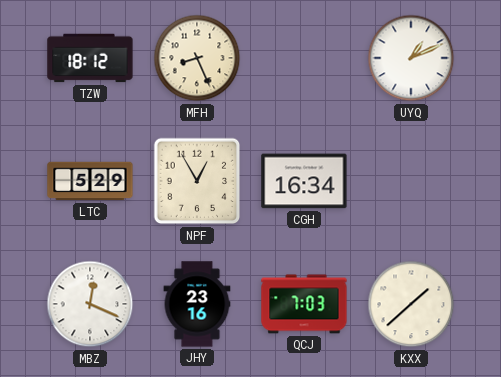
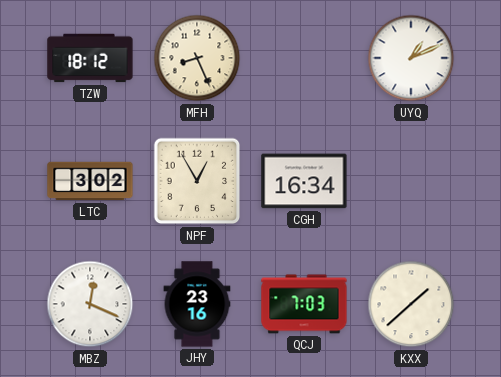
LTC: 5:29 -> 3:02 (90, 181)
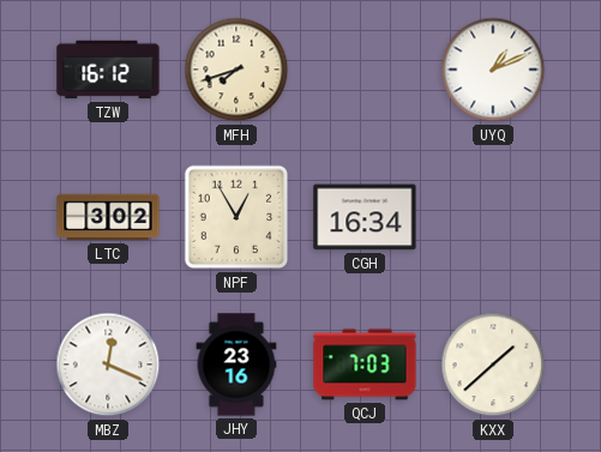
TZW: 18:12 -> 16:12 (108, 70)
MFH: 8:26 -> 7:42 (236, 70)
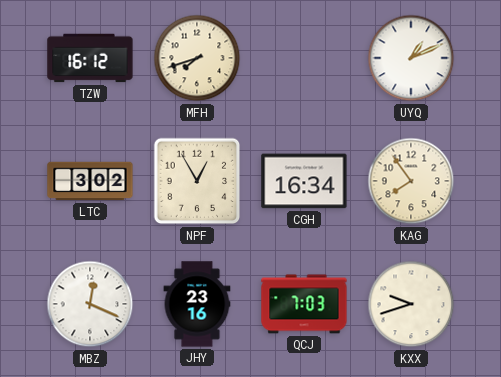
KAG: none -> 7:54 (411, 181)
KXX: 1:38 -> 9:42 (411, 304)
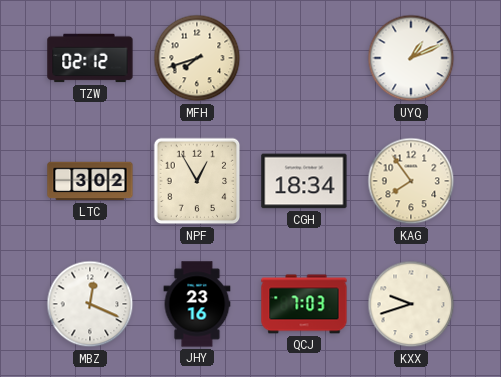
TZW: 16:12 -> 02:12 (90, 58)
CGH: 16:34 -> 18:34 (304, 181)
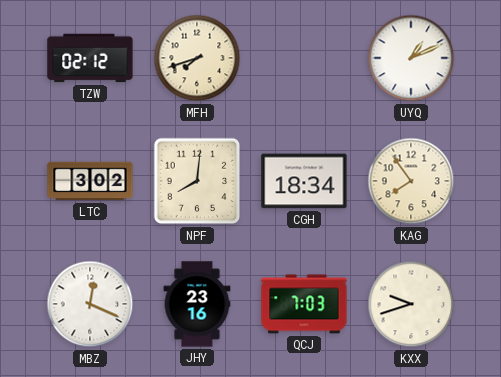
NPF: 12:55 -> 8:01 (197, 181)
